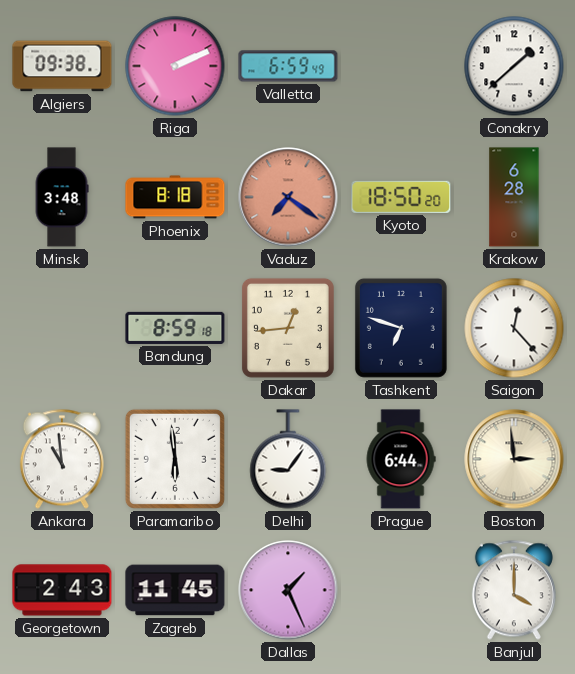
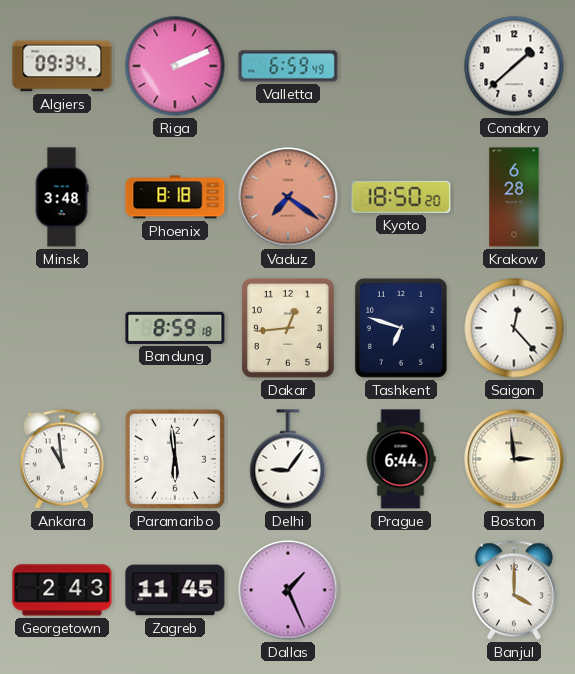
Algiers: 09:38 -> 09:34 (62, 66)
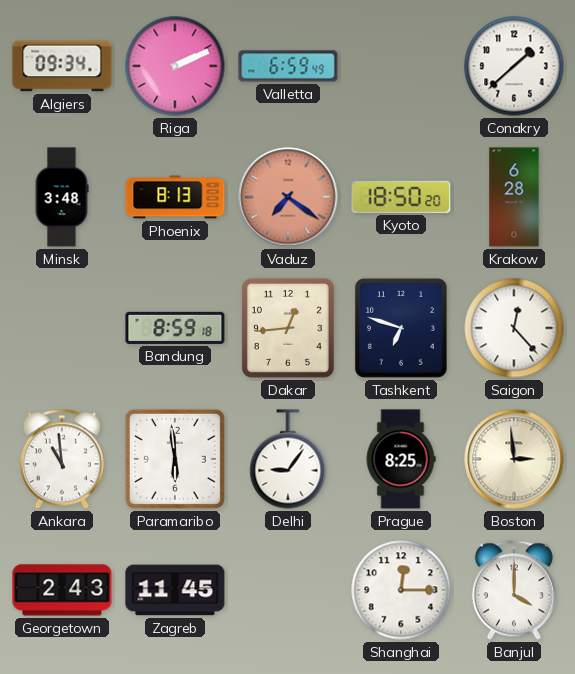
Phoenix: 8:18 -> 8:13 (175, 197)
Prague: 6:44 -> 8:25 (401, 459)
Dallas: 1:26 -> none (288, 590)
Shanghai: none -> 12:15 (401, 590)
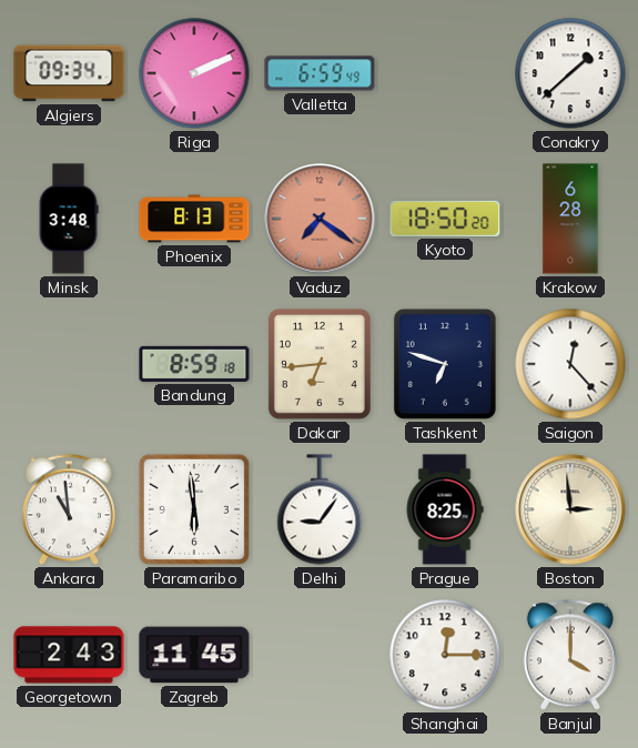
Dakar: 12:44 -> 6:44 (320, 364)
